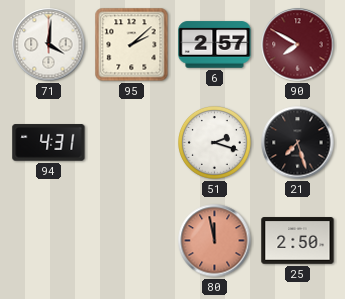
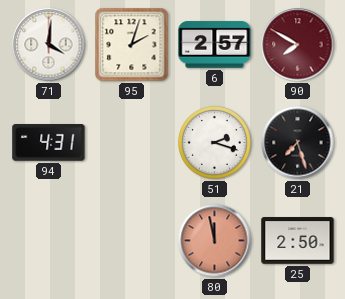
95: 2:08 -> 2:03 (132, 45)
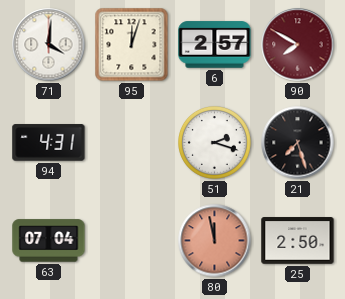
95: 2:03 -> 12:03 (132, 45)
63: none -> 07:04 (49, 241)
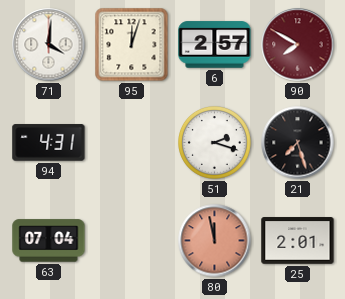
25: 2:50 -> 2:01 (298, 241)
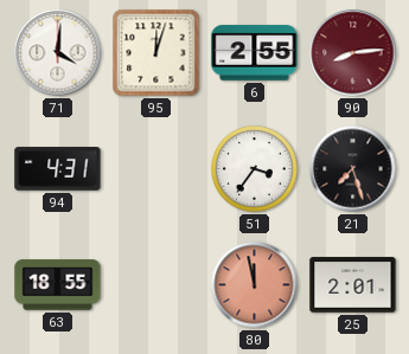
6: 2:57 -> 2:55 (255, 53)
90: 7:50 -> 8:14 (353, 53)
51: 2:18 -> 3:36 (255, 169)
63: 07:04 -> 18:55 (58, 285)
